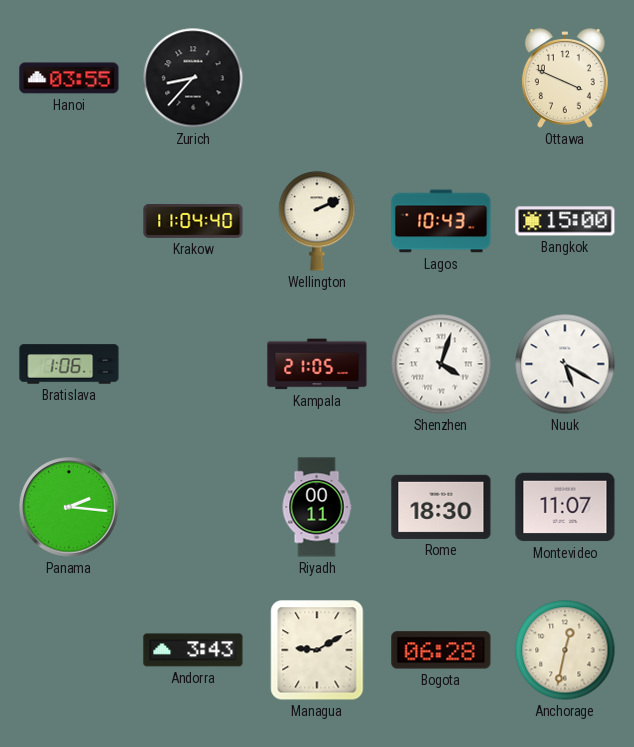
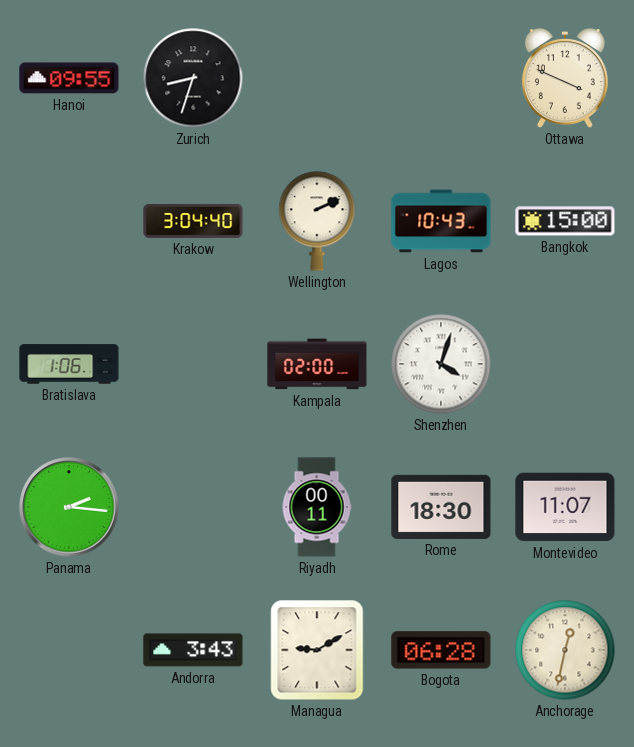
Hanoi: 03:55 -> 09:55 (69, 78)
Zurich: 8:37 -> 8:33 (193, 78)
Krakow: 11:04 -> 3:04 (193, 221)
Kampala: 21:05 -> 02:00 (317, 364)
Nuuk: 5:20 -> none (565, 364)
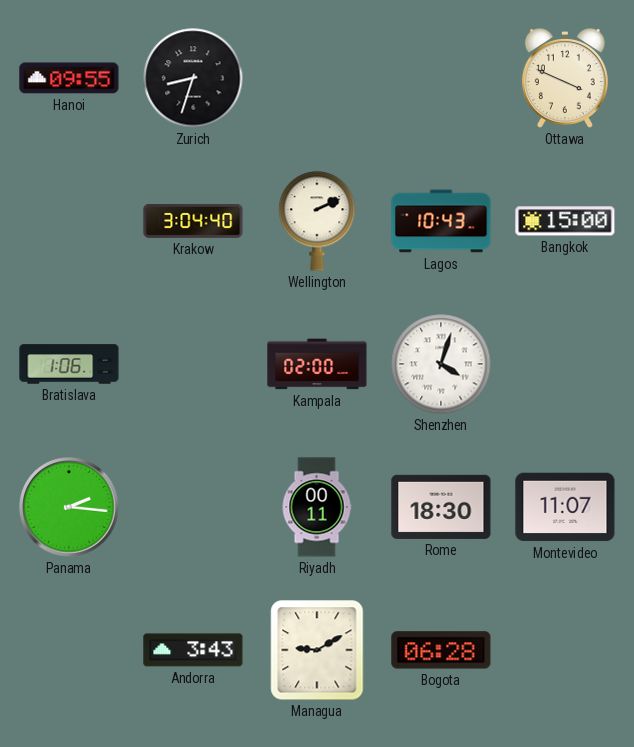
Anchorage: 12:32 -> none (565, 650)
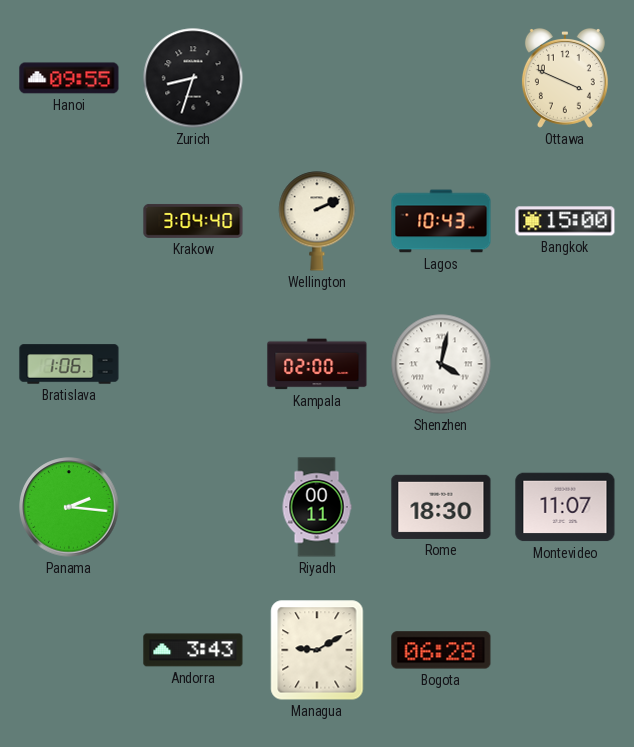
Shenzhen: 4:03 -> 4:02 (441, 364)
